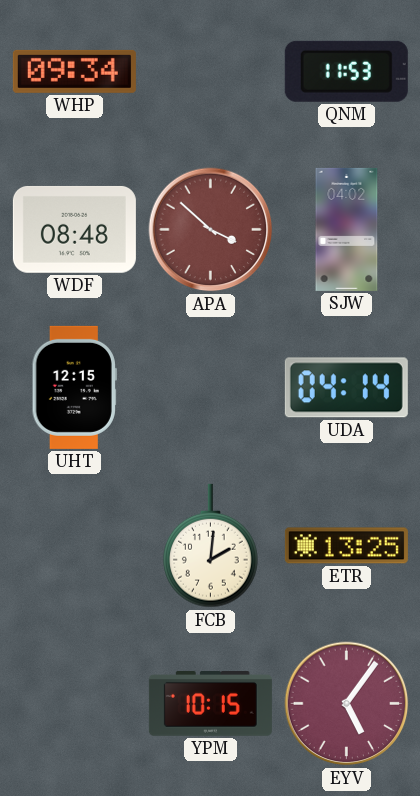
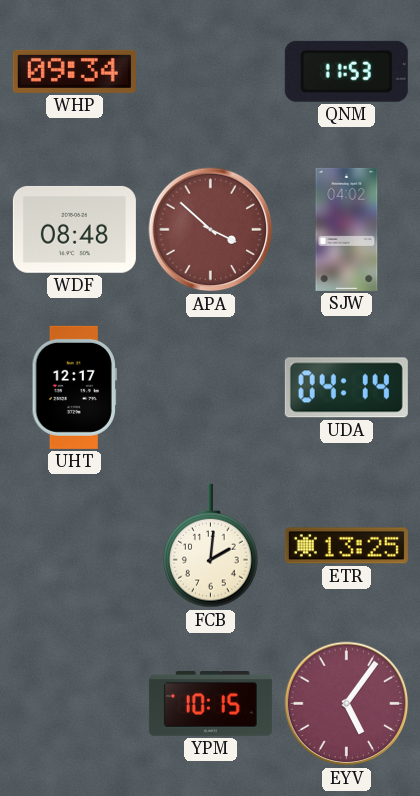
UHT: 12:15 -> 12:17 (74, 387)
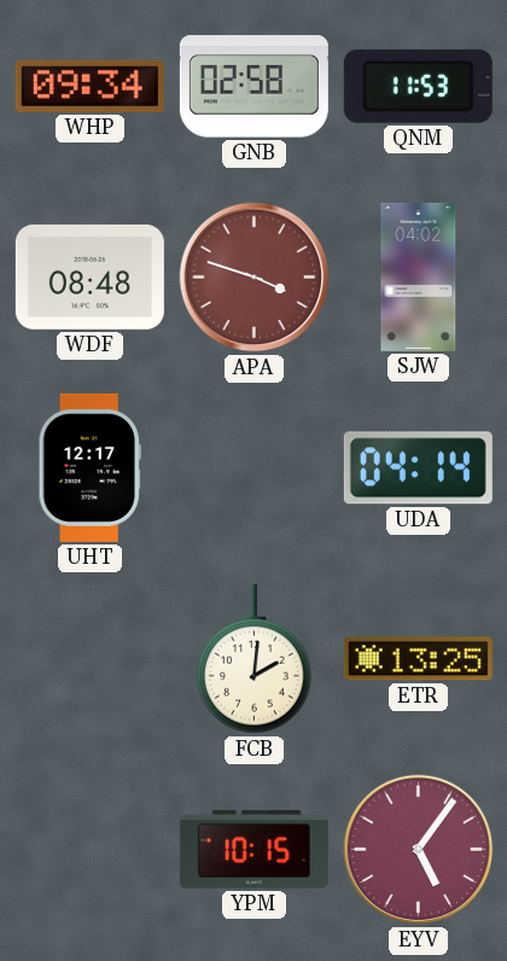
GNB: none -> 02:58 (253, 87)
APA: 3:52 -> 3:48 (255, 278)
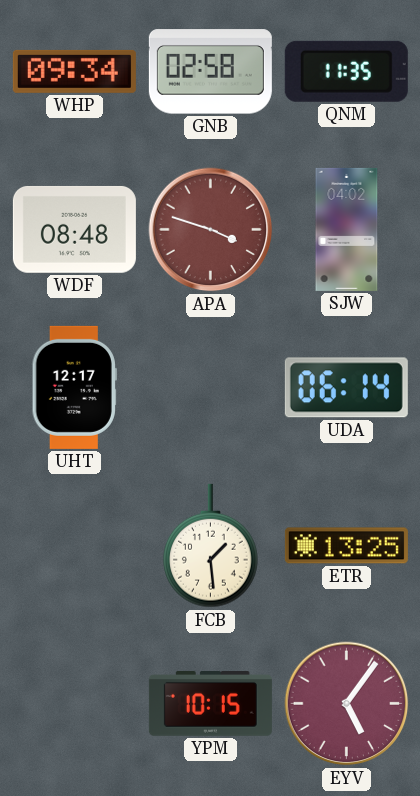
QNM: 11:53 -> 11:35 (346, 71)
UDA: 04:14 -> 06:14 (346, 388)
FCB: 2:01 -> 1:29 (211, 546)
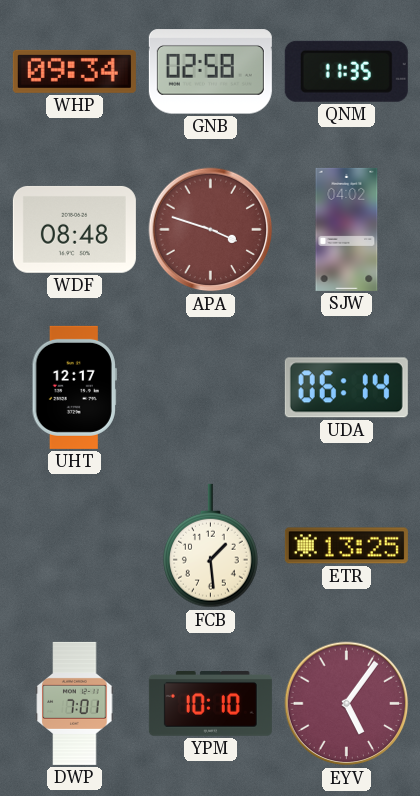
DWP: none -> 7:01 (75, 703)
YPM: 10:15 -> 10:10 (210, 704)
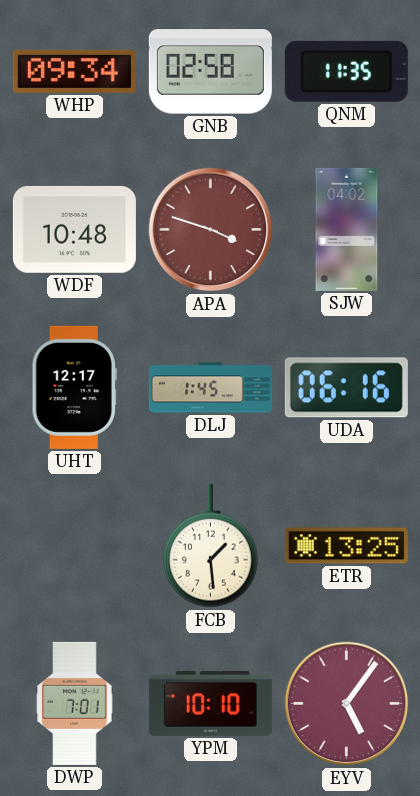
WDF: 08:48 -> 10:48 (74, 229)
DLJ: none -> 1:45 (210, 388)
UDA: 06:14 -> 06:16 (346, 388)
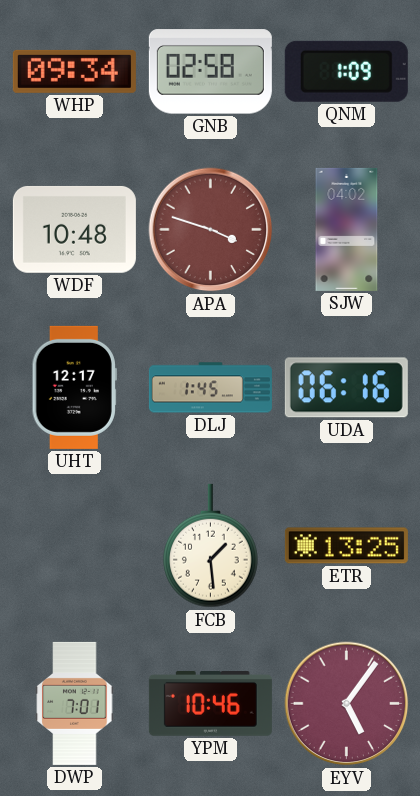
QNM: 11:35 -> 1:09 (346, 71)
YPM: 10:10 -> 10:46 (210, 704)
